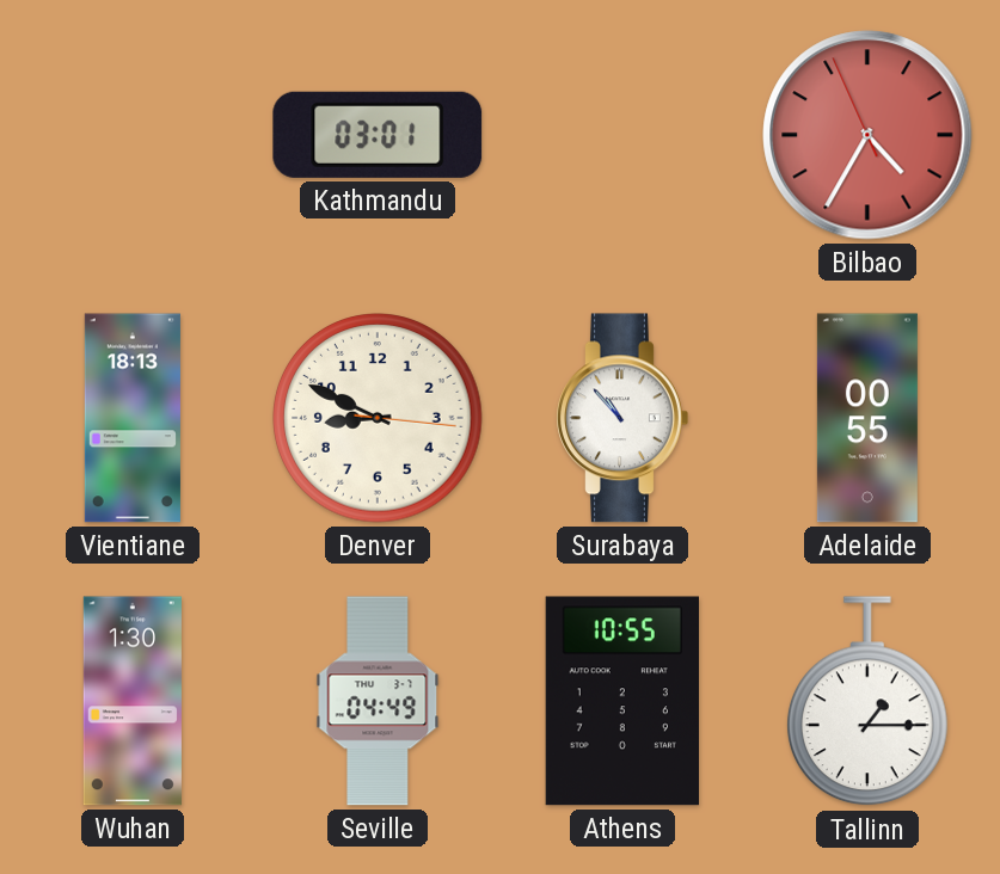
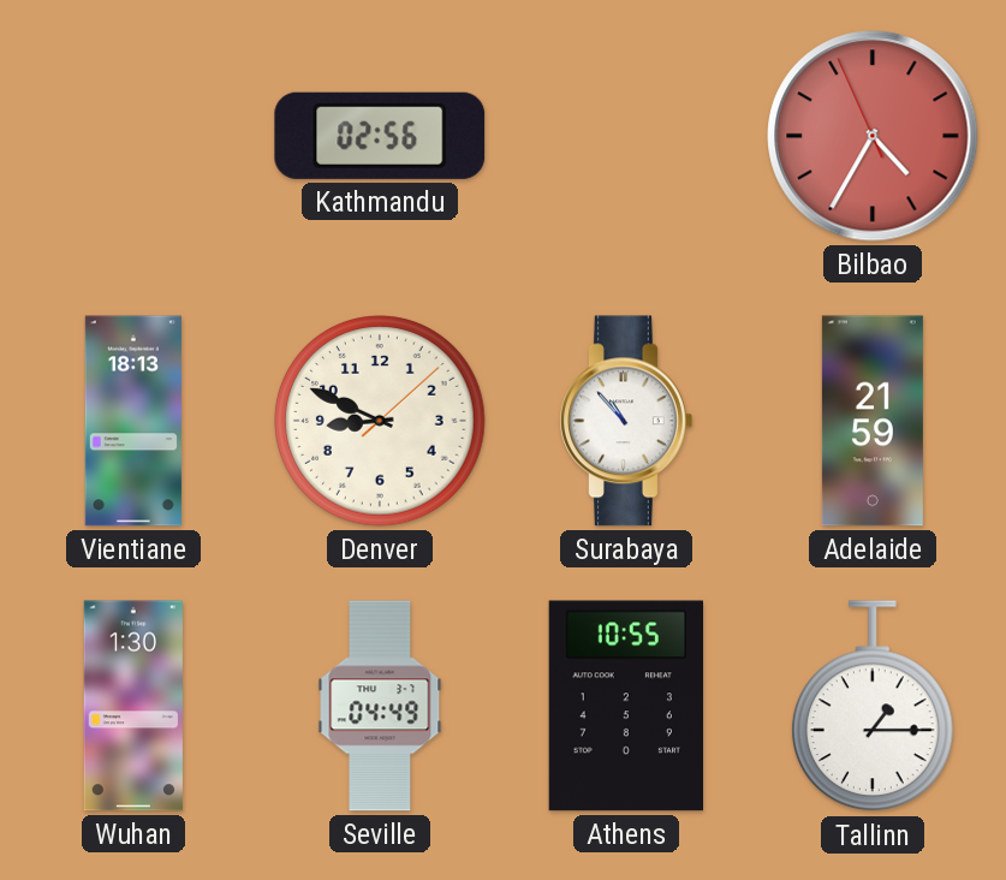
Kathmandu: 03:01 -> 02:56 (380, 136)
Denver: 8:49:16 -> 8:49:08 (380, 421)
Adelaide: 00:55 -> 21:59 (873, 421)
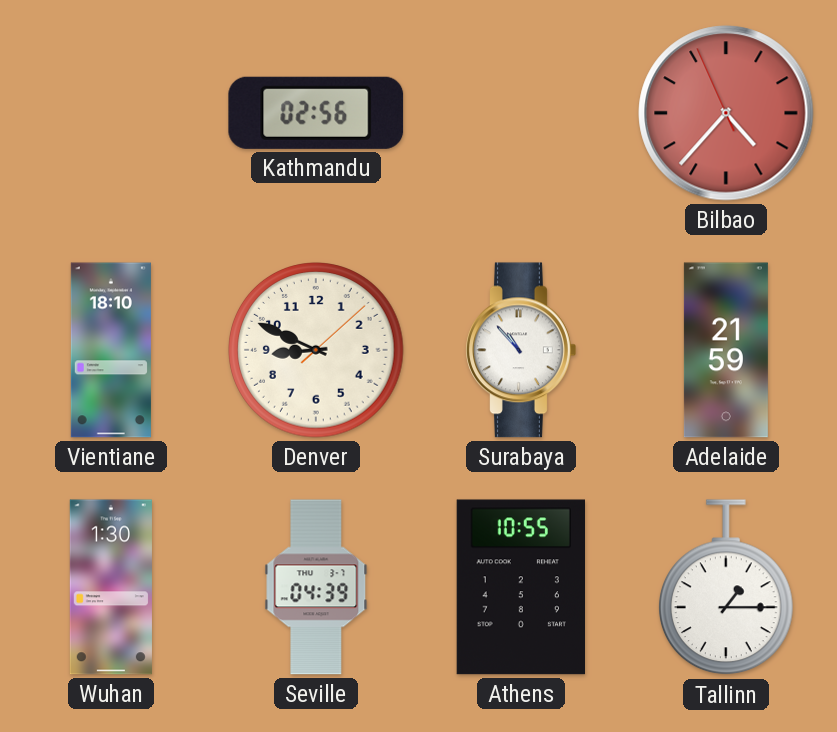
Bilbao: 4:34 -> 4:36 (726, 113)
Vientiane: 18:13 -> 18:10 (111, 350)
Seville: 04:49 -> 04:39 (316, 587)
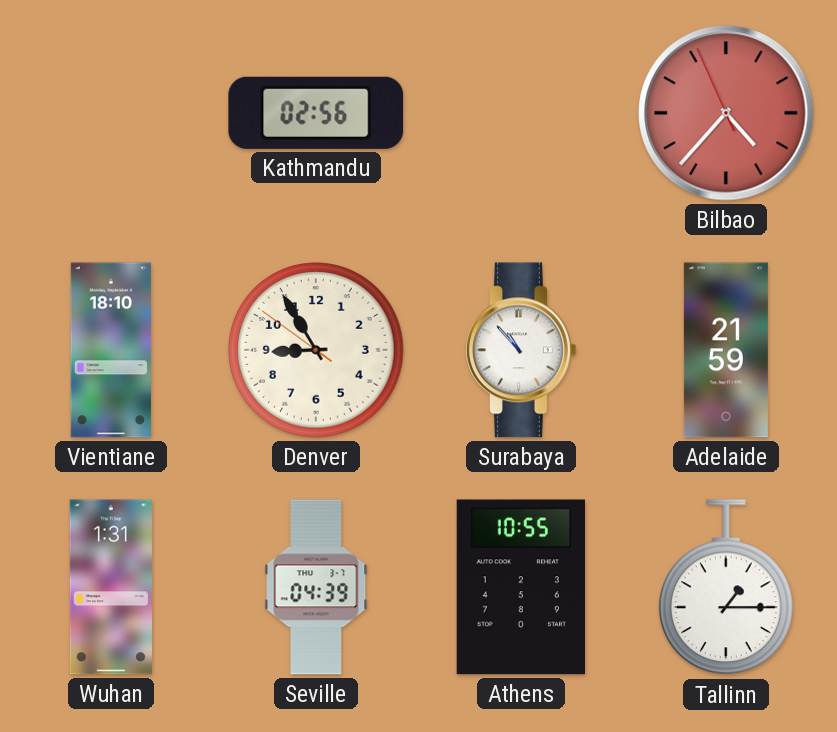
Denver: 8:49 -> 8:54 (316, 350)
Wuhan: 1:30 -> 1:31 (111, 587)
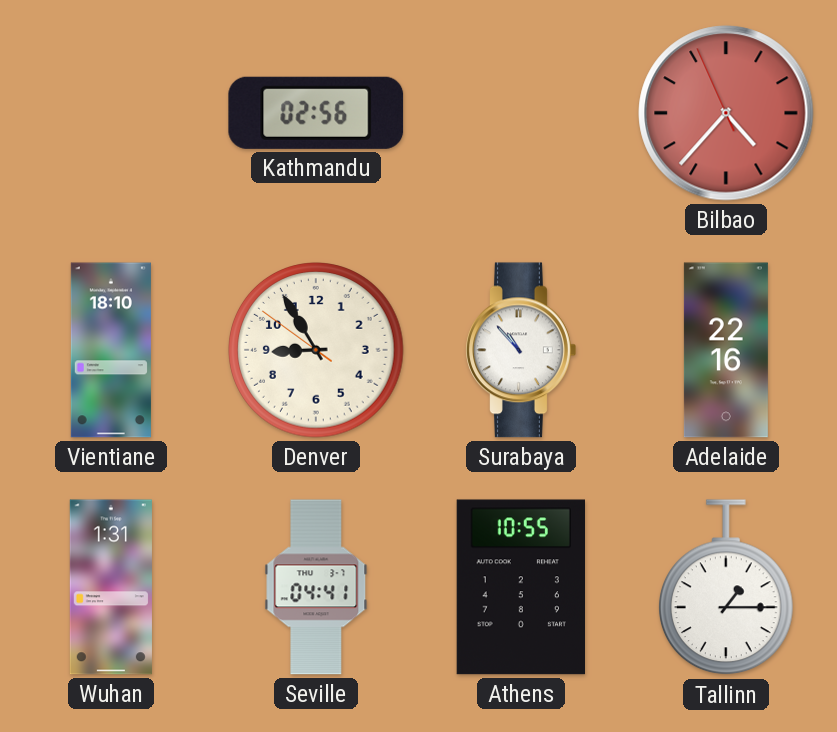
Adelaide: 21:59 -> 22:16 (726, 350)
Seville: 04:39 -> 04:41 (316, 587)
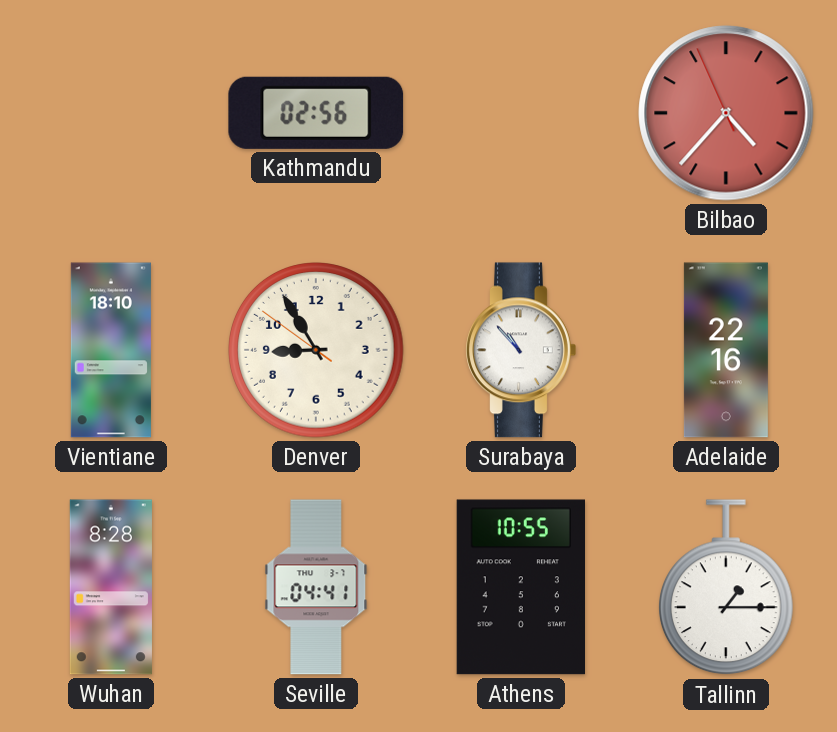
Wuhan: 1:31 -> 8:28 (111, 587)
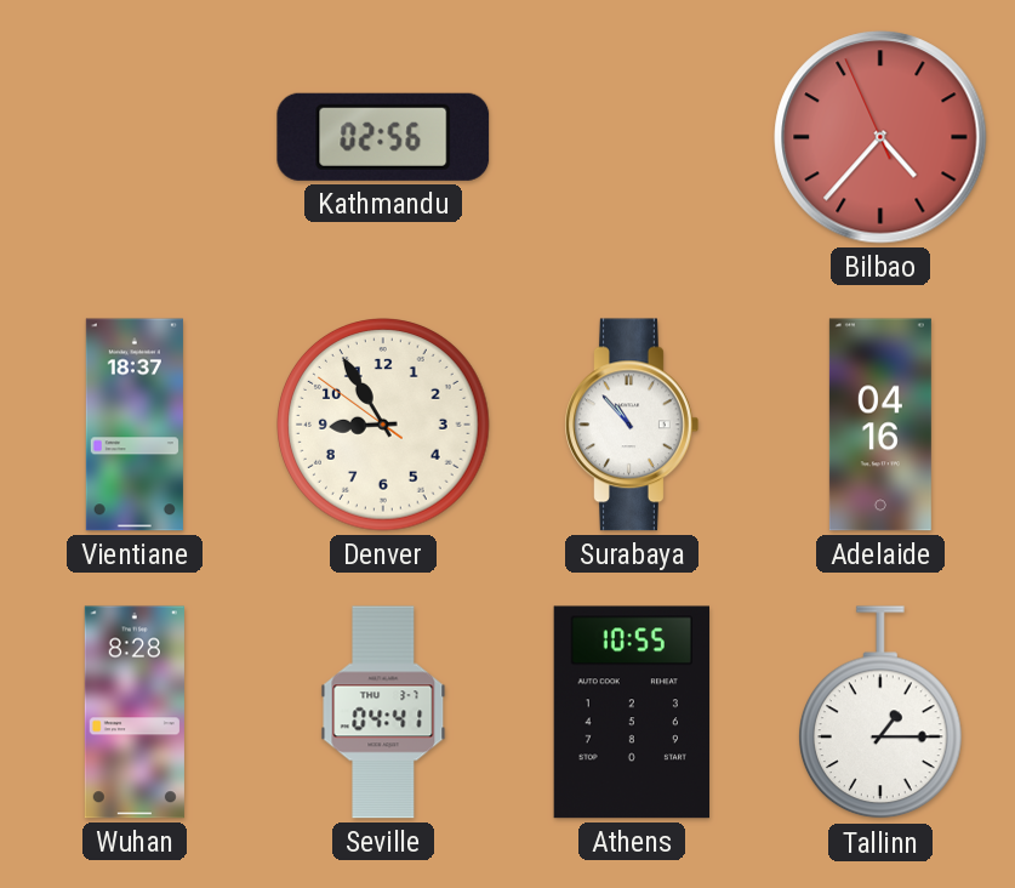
Vientiane: 18:10 -> 18:37 (135, 425)
Adelaide: 22:16 -> 04:16 (880, 425)
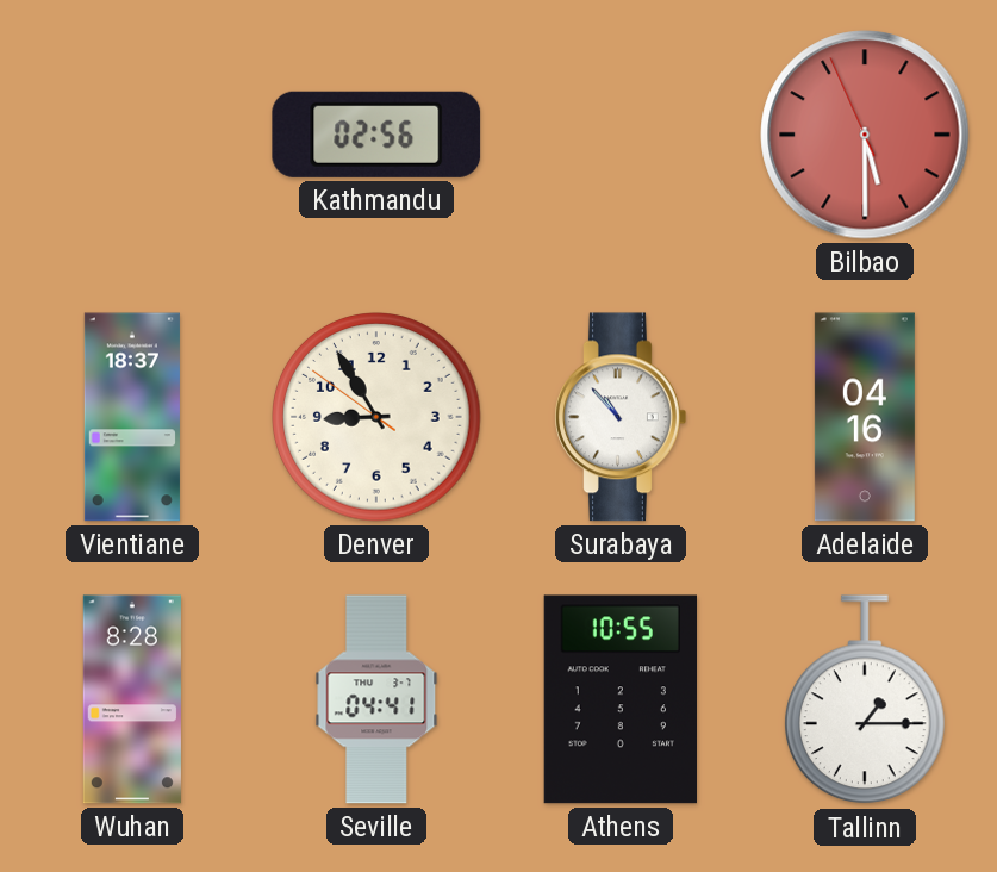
Bilbao: 4:36 -> 5:29 (865, 135)
